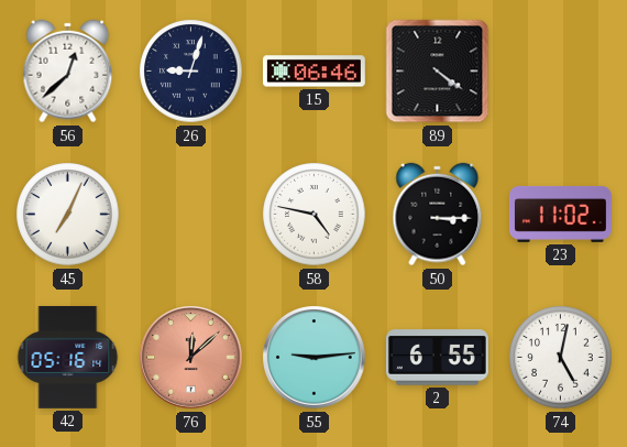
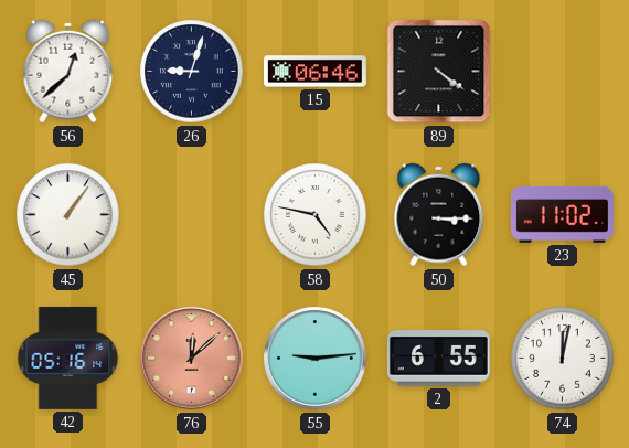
45: 7:04 -> 1:06 (68, 215)
74: 5:02 -> 12:02 (563, 359)
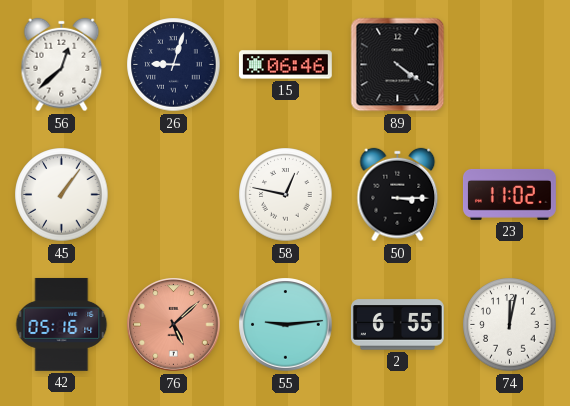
58: 4:47 -> 12:47 (286, 195)
76: 12:08 -> 5:08 (174, 325)
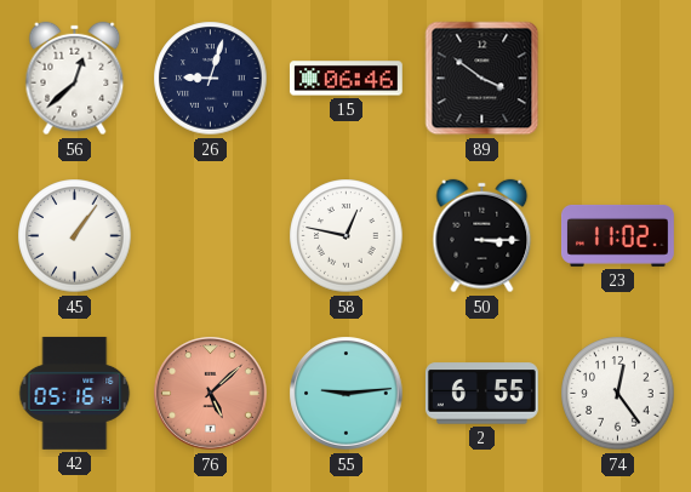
89: 4:21 -> 3:51 (482, 79)
74: 12:02 -> 12:24 (618, 394)
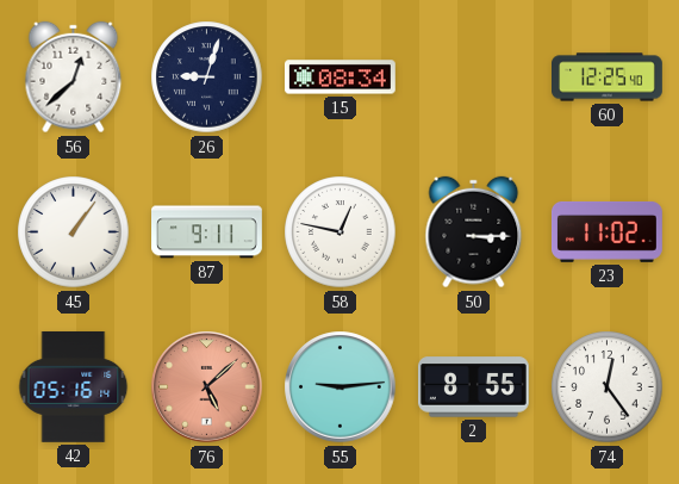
15: 06:46 -> 08:34 (339, 77)
89: 3:51 -> none (482, 79)
60: none -> 12:25 (608, 77)
87: none -> 9:11 (207, 232)
2: 6:55 -> 8:55 (473, 387)
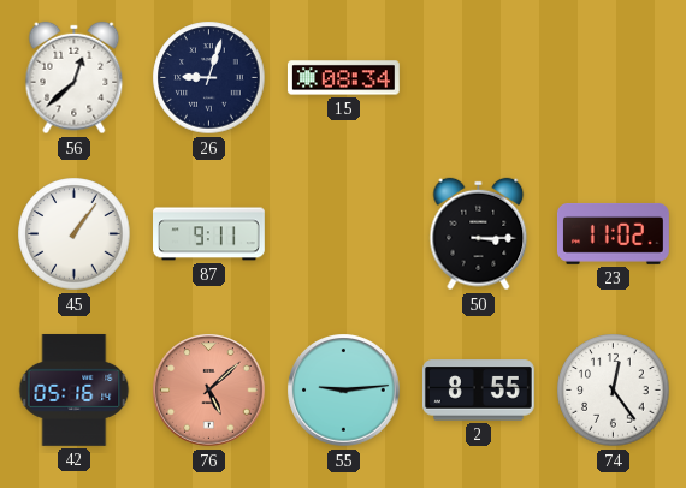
60: 12:25 -> none (608, 77)
58: 12:47 -> none (341, 232)
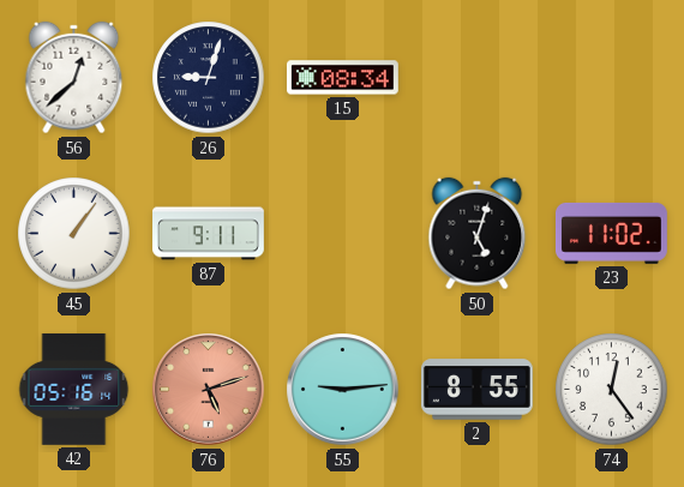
50: 3:15 -> 5:03 (478, 234)
76: 5:08 -> 5:12 (209, 390)
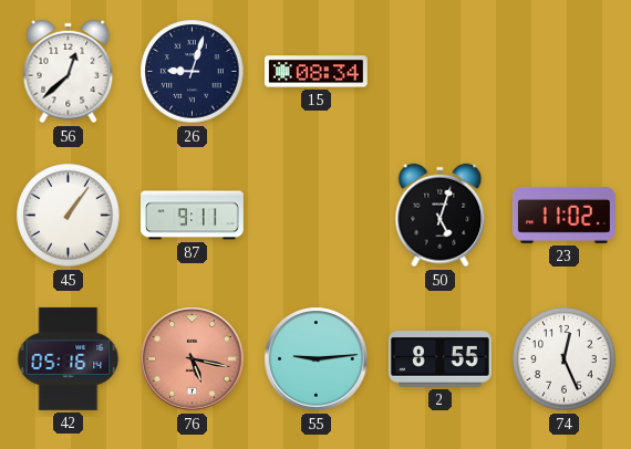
76: 5:12 -> 5:17 (193, 359)
74: 12:24 -> 12:26 (565, 359)
